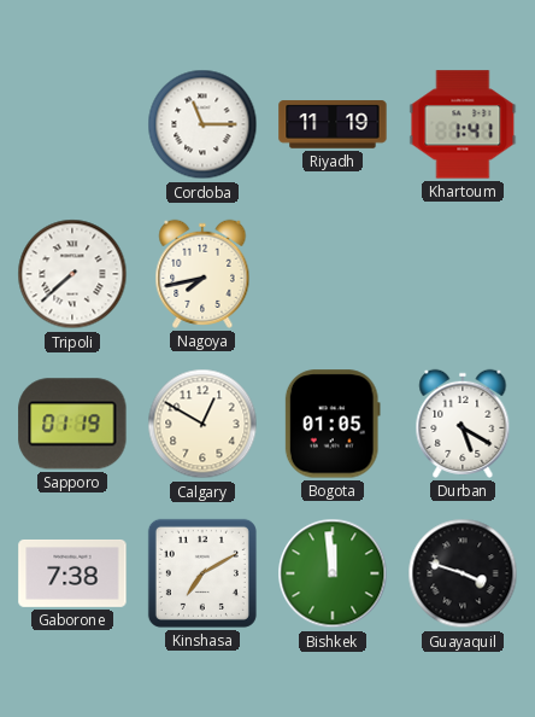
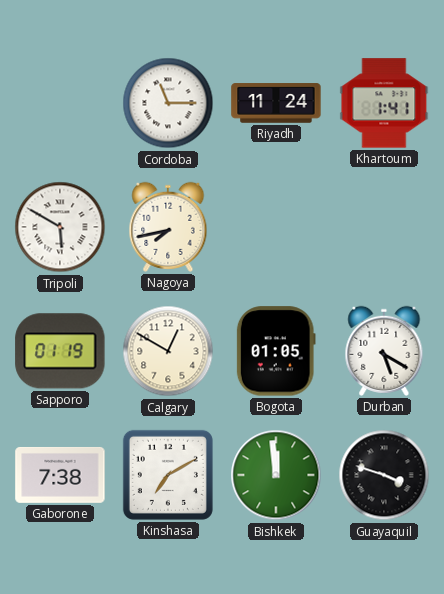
Riyadh: 11:19 -> 11:24 (276, 103)
Tripoli: 7:38 -> 5:50 (60, 227)
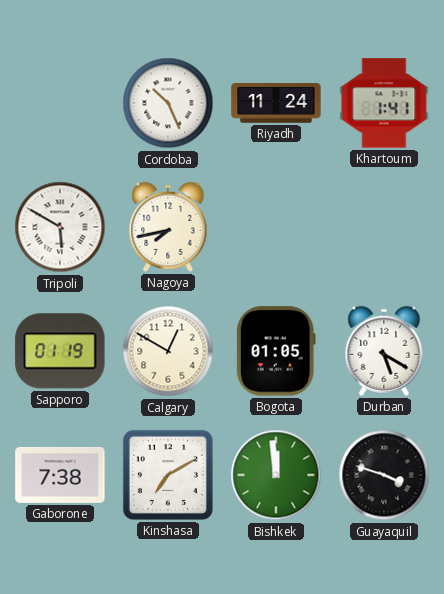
Cordoba: 11:15 -> 10:26 (168, 103)
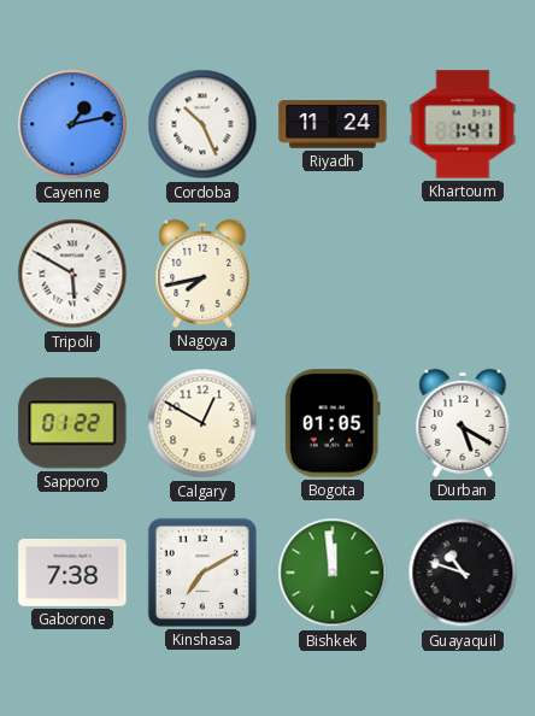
Cayenne: none -> 1:13 (72, 124)
Sapporo: 01:19 -> 01:22 (72, 423)
Guayaquil: 3:48 -> 10:48 (463, 573)
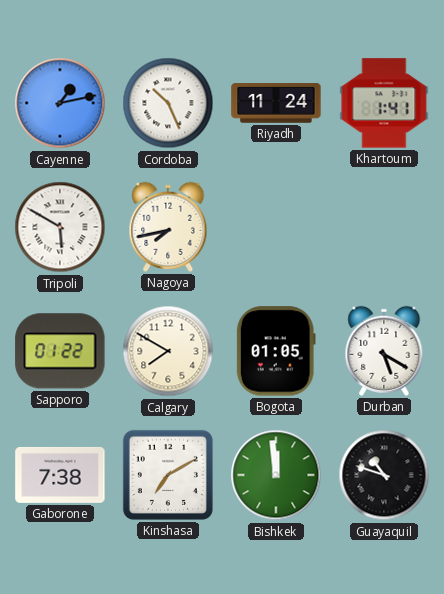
Calgary: 12:50 -> 7:50 (168, 351)
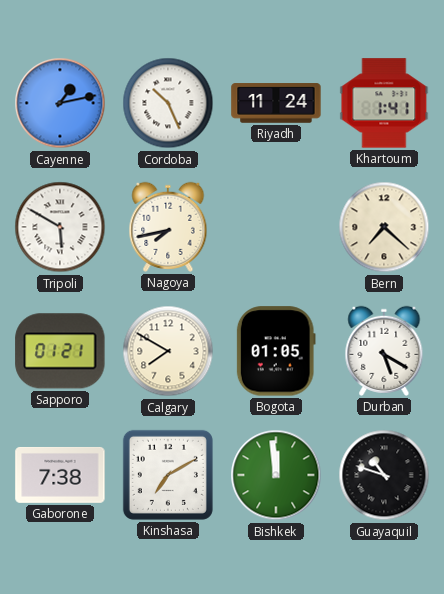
Bern: none -> 7:22 (384, 227)
Sapporo: 01:22 -> 01:21 (60, 351)
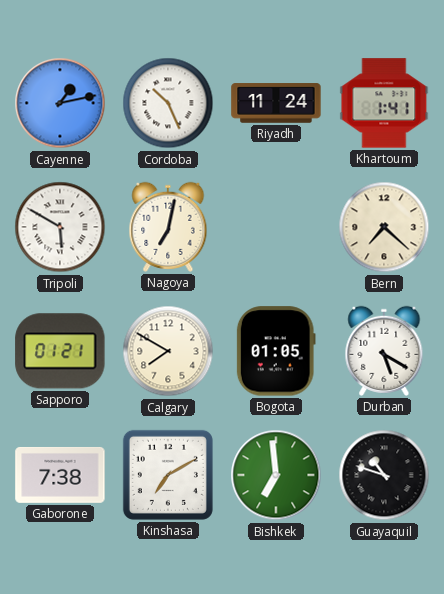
Nagoya: 7:43 -> 7:02 (168, 227)
Bishkek: 11:59 -> 6:59 (276, 475)
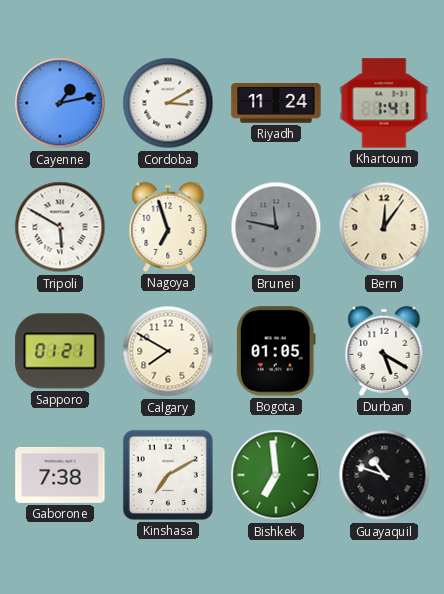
Cordoba: 10:26 -> 3:10 (168, 103)
Nagoya: 7:02 -> 6:57 (168, 227)
Brunei: none -> 11:47 (276, 227)
Bern: 7:22 -> 12:06 (384, 227)
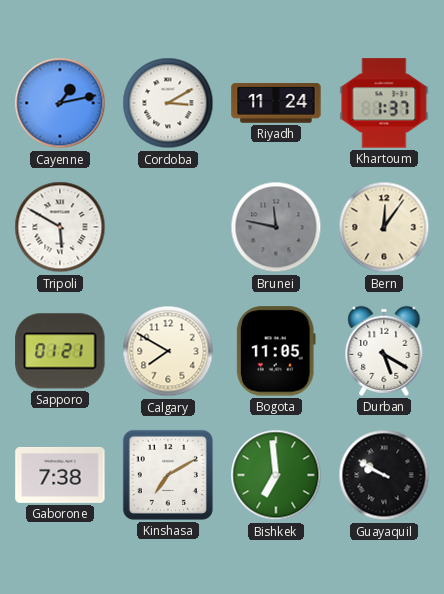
Khartoum: 1:41 -> 1:37 (384, 103)
Nagoya: 6:57 -> none (168, 227)
Bogota: 01:05 -> 11:05 (276, 351)
Guayaquil: 10:48 -> 9:50 (384, 475)
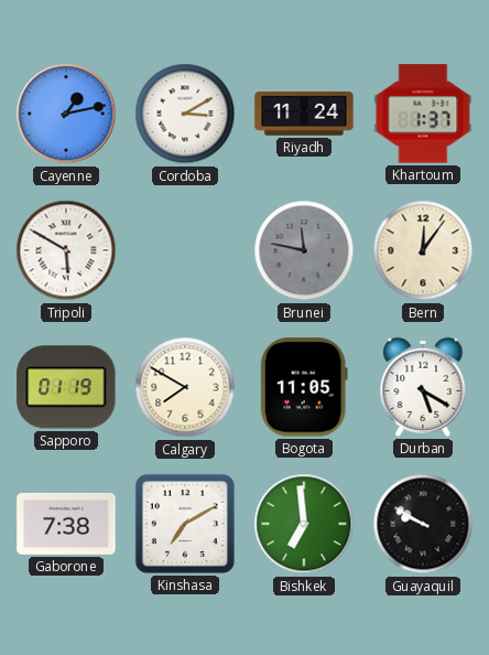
Sapporo: 01:21 -> 01:19 (66, 387)
